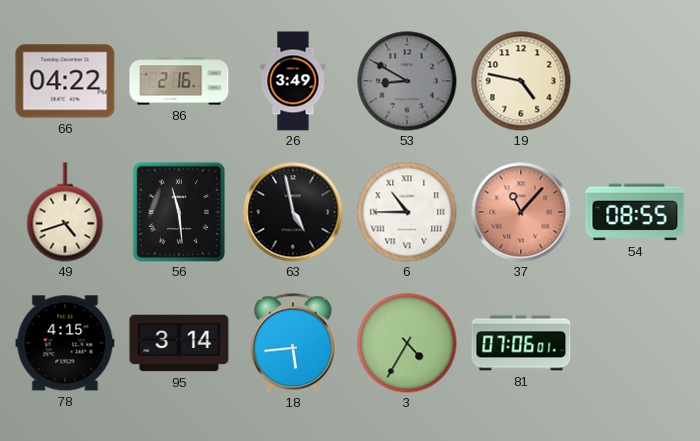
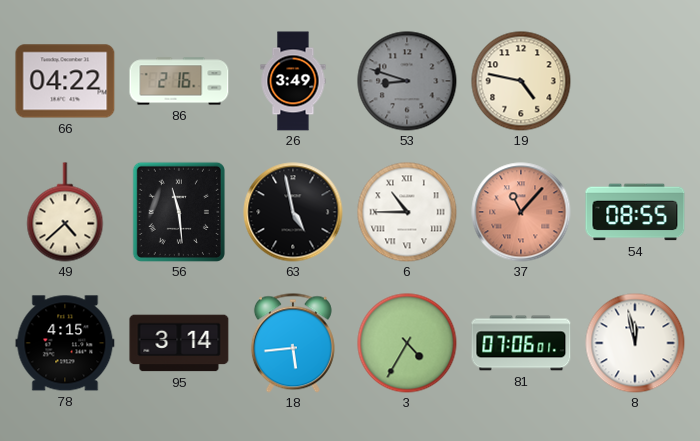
53: 8:50 -> 8:48 (407, 81)
49: 4:42 -> 4:38 (65, 212)
8: none -> 11:58 (635, 343)
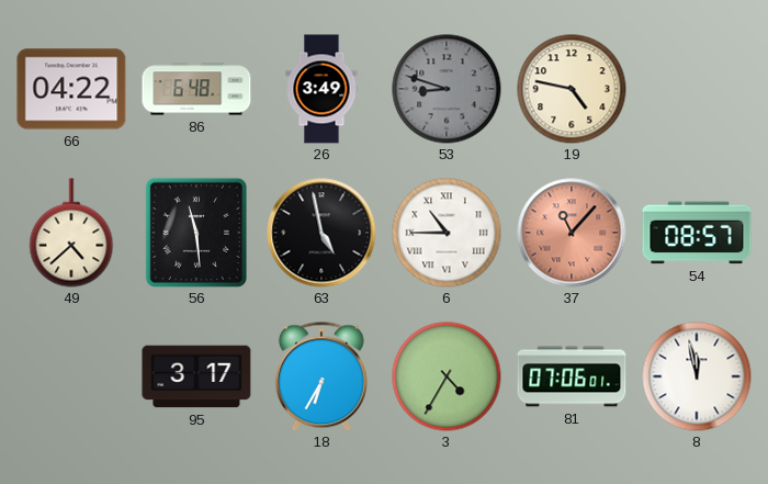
86: 2:16 -> 6:48 (196, 89)
54: 08:55 -> 08:57 (697, 233)
78: 4:15 -> none (65, 343)
95: 3:14 -> 3:17 (196, 376)
18: 5:44 -> 6:35 (321, 376)
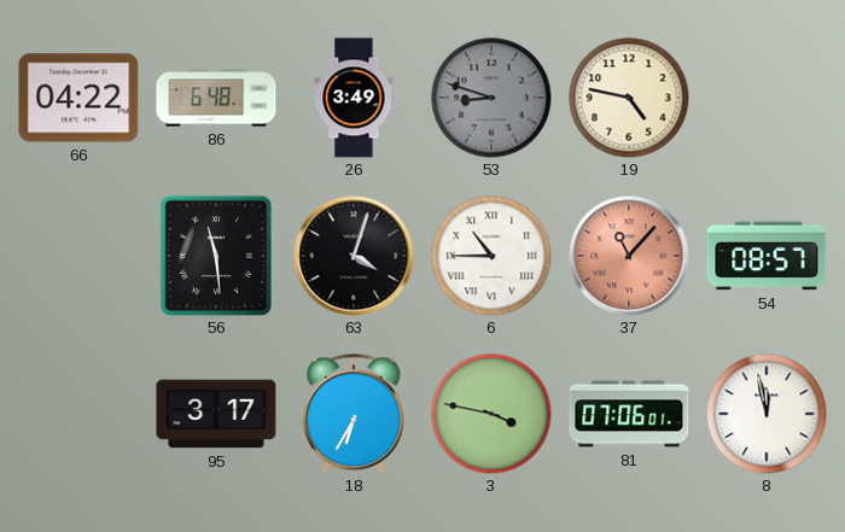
49: 4:38 -> none (71, 233)
63: 4:58 -> 4:03 (354, 256)
3: 4:35 -> 3:47 (491, 414)
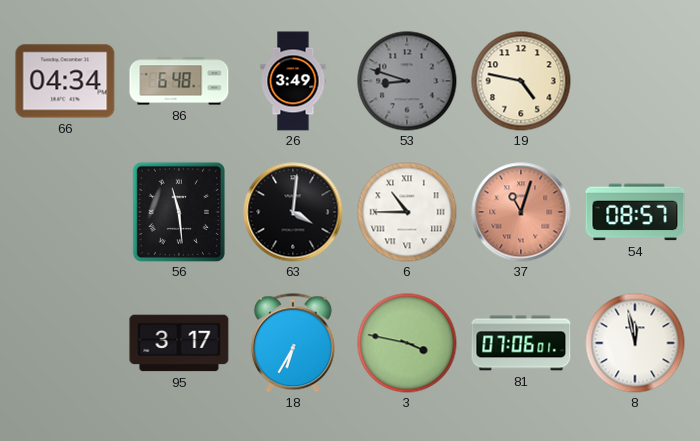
66: 04:22 -> 04:34 (65, 81)
63: 4:03 -> 4:01 (293, 212)
37: 11:07 -> 11:03 (521, 212)
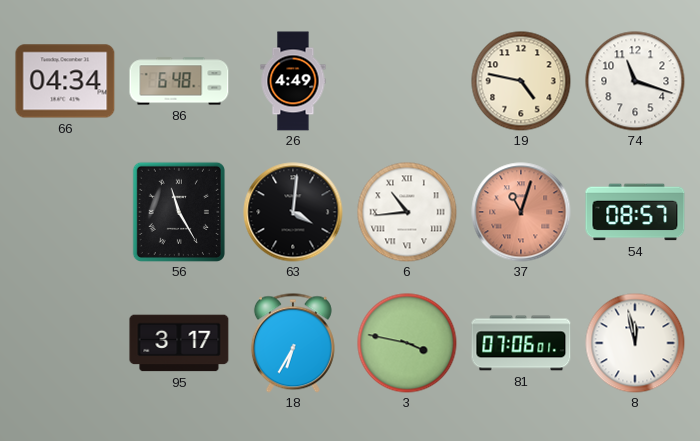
26: 3:49 -> 4:49 (293, 81)
53: 8:48 -> none (407, 81)
74: none -> 11:18 (635, 81)
56: 11:29 -> 11:25 (179, 211)
6: 10:45 -> 10:44 (407, 212)
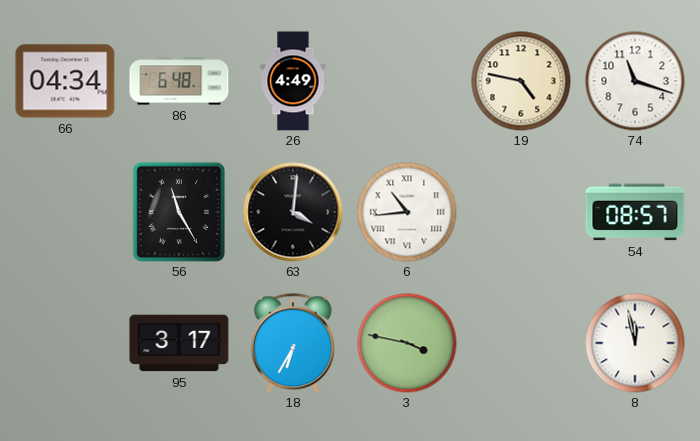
37: 11:03 -> none (521, 212)
81: 07:06 -> none (521, 343)
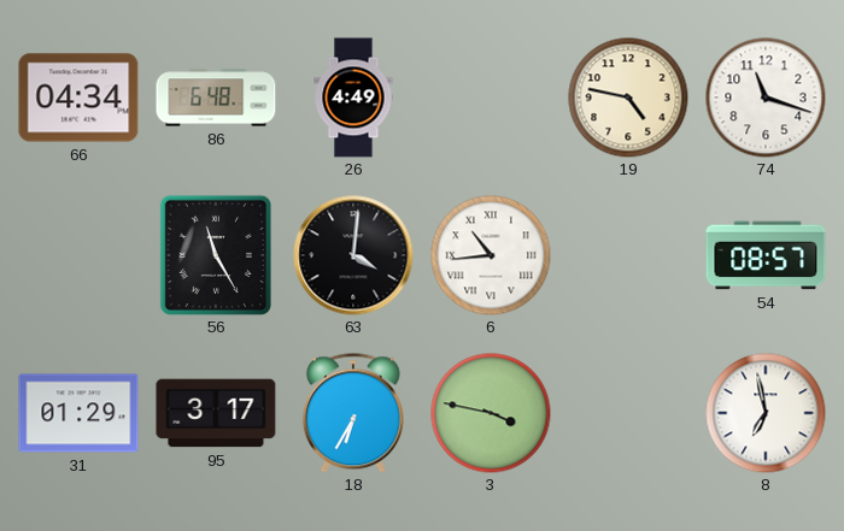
31: none -> 01:29 (78, 413)
8: 11:58 -> 6:58 (766, 413)
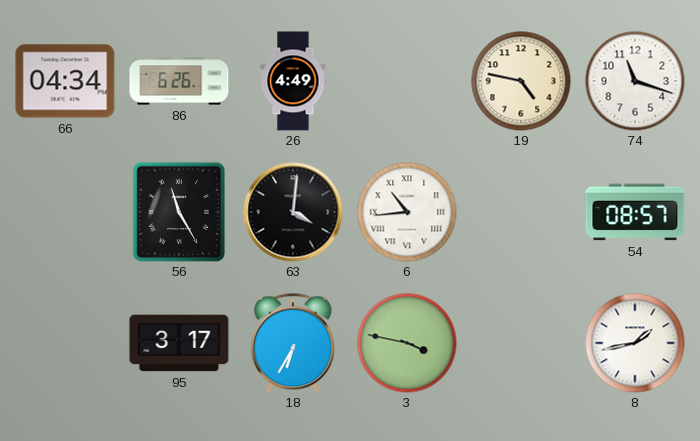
86: 6:48 -> 6:26 (179, 81)
31: 01:29 -> none (78, 413)
8: 6:58 -> 1:43 (635, 343)
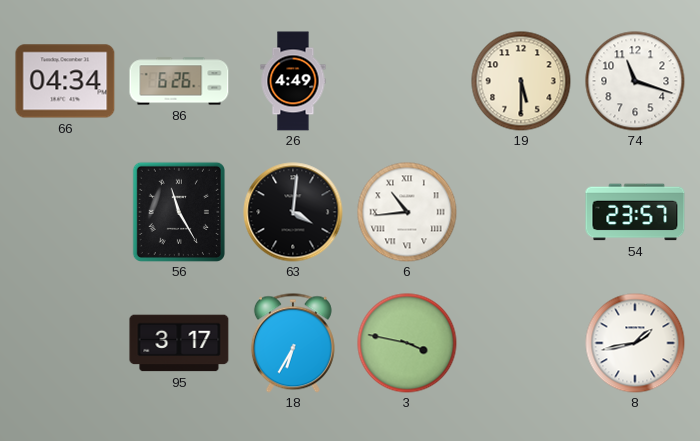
19: 4:47 -> 5:30 (521, 81)
54: 08:57 -> 23:57 (635, 212)
